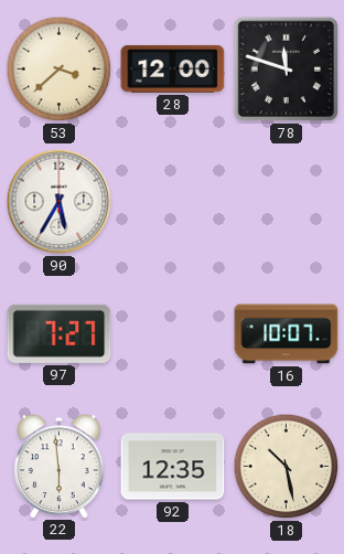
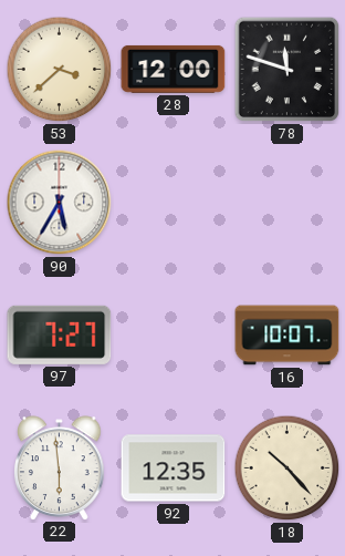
18: 10:28 -> 10:23 (287, 469)
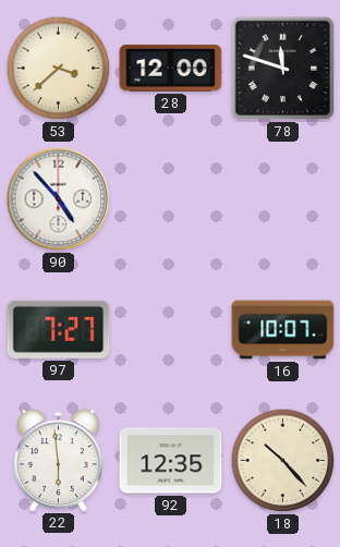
90: 5:35 -> 4:53 (59, 199)
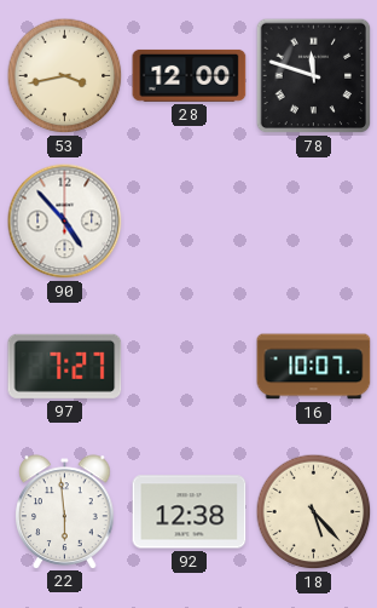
53: 3:38 -> 3:43 (65, 76)
92: 12:35 -> 12:38 (190, 512)
18: 10:23 -> 5:23 (314, 512)
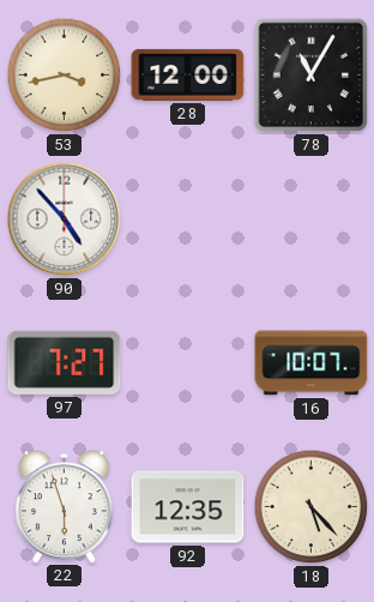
78: 11:48 -> 11:05 (312, 76)
22: 5:59 -> 5:57 (65, 506)
92: 12:38 -> 12:35 (188, 507)
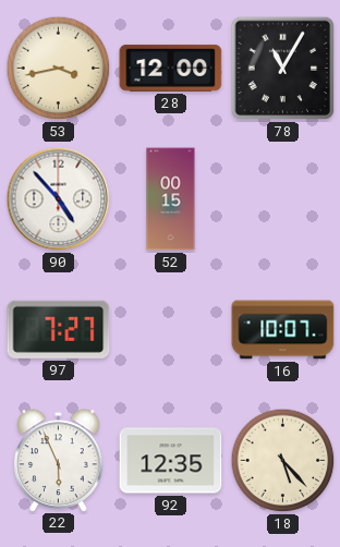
52: none -> 00:15 (171, 199)
22: 5:57 -> 5:56 (59, 460)
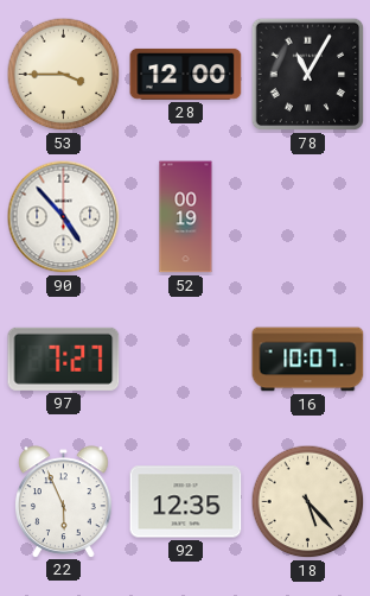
53: 3:43 -> 3:45 (64, 75)
52: 00:15 -> 00:19 (186, 217)
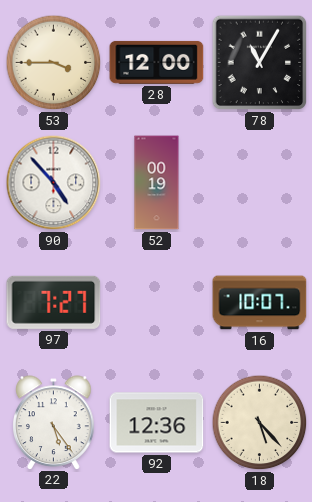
22: 5:56 -> 5:24 (54, 422)
92: 12:35 -> 12:36 (157, 423)
